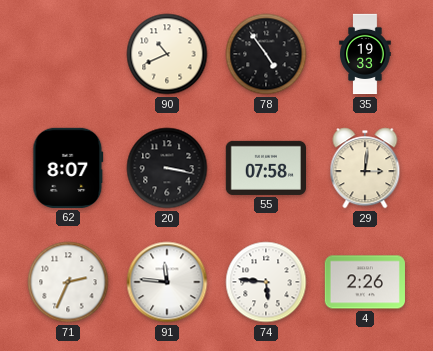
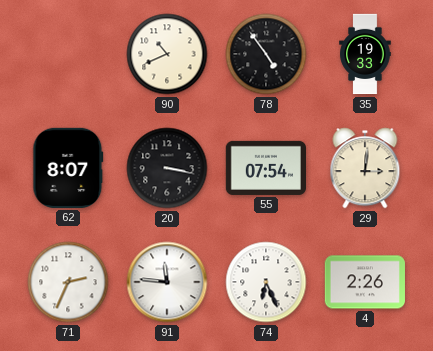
55: 07:58 -> 07:54 (265, 168)
74: 5:46 -> 6:26 (266, 282)
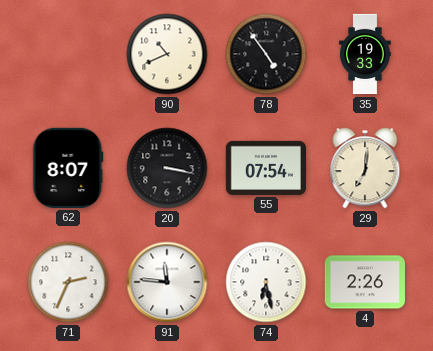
29: 3:01 -> 7:01 (365, 168)
74: 6:26 -> 6:28 (266, 282)
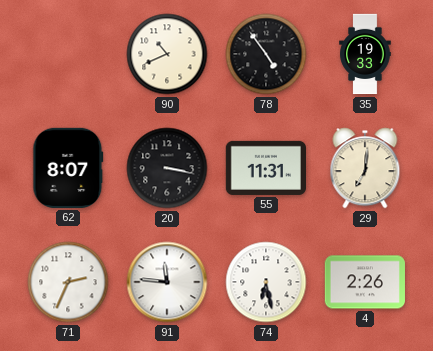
55: 07:54 -> 11:31 (265, 168)
